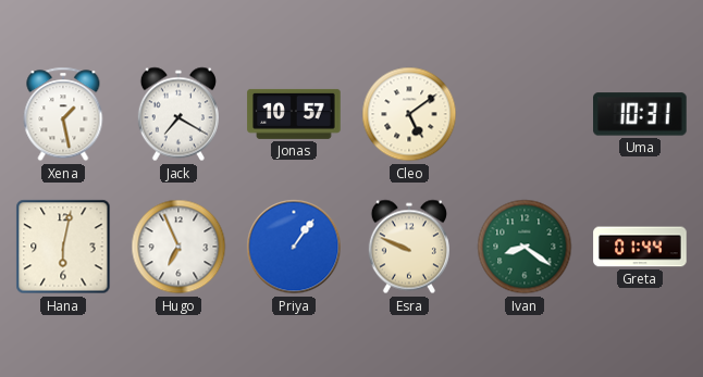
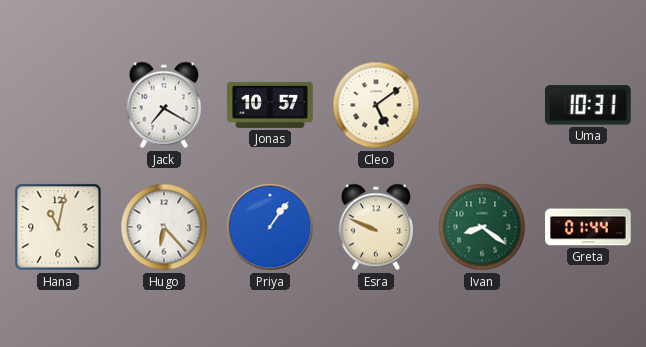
Xena: 1:28 -> none (63, 114)
Hana: 6:02 -> 11:02 (58, 227)
Hugo: 6:56 -> 6:23 (164, 227)
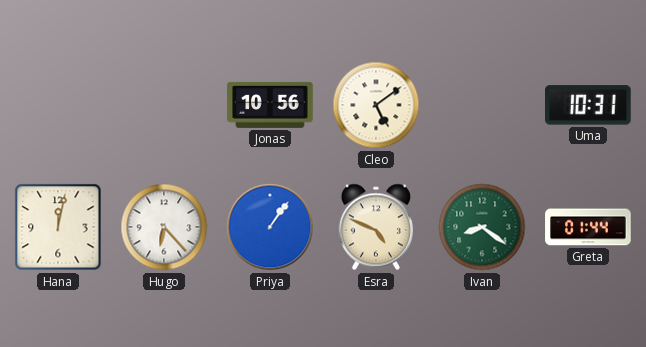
Jack: 7:20 -> none (164, 105)
Jonas: 10:57 -> 10:56 (270, 105)
Hana: 11:02 -> 12:02 (58, 227)
Esra: 9:49 -> 4:49 (376, 227)
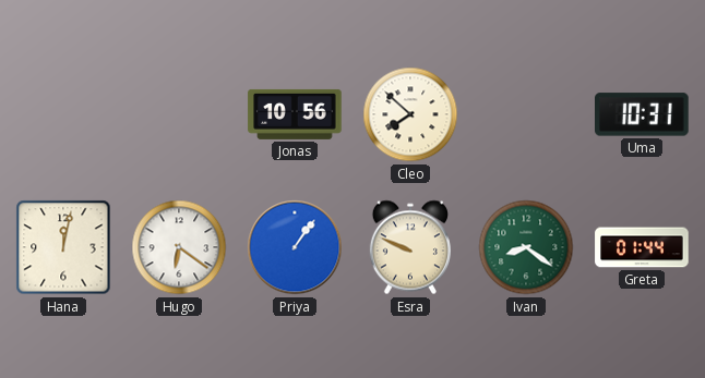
Cleo: 5:09 -> 7:52 (410, 114)
Hugo: 6:23 -> 6:21 (179, 247)
Esra: 4:49 -> 9:49 (410, 247)
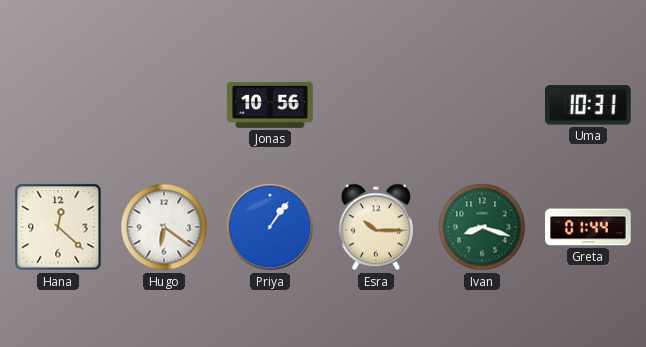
Cleo: 7:52 -> none (410, 114)
Hana: 12:02 -> 12:22 (58, 227)
Esra: 9:49 -> 10:15 (376, 227)
Ivan: 8:21 -> 8:18 (482, 227)
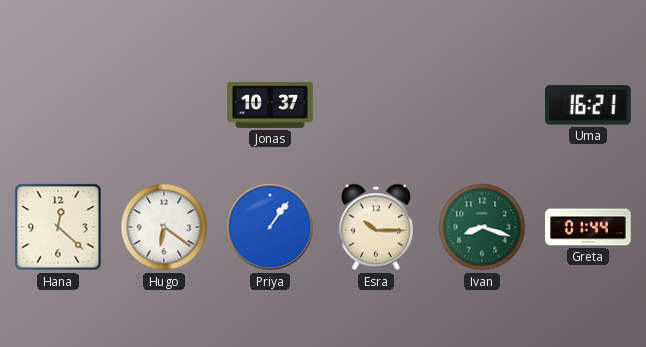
Jonas: 10:56 -> 10:37 (270, 105)
Uma: 10:31 -> 16:21 (589, 105)
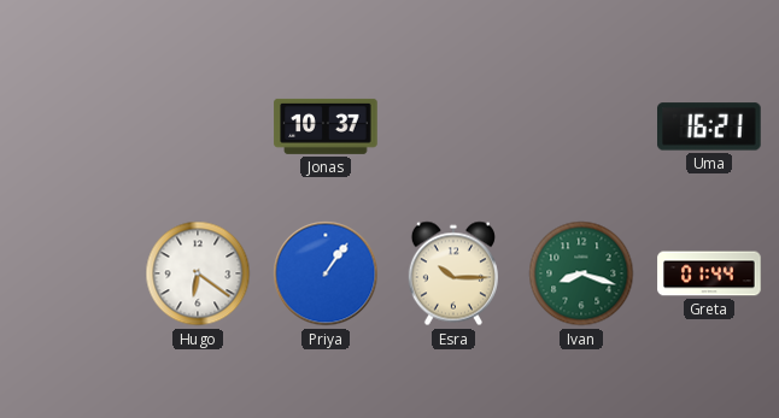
Hana: 12:22 -> none (58, 227)
